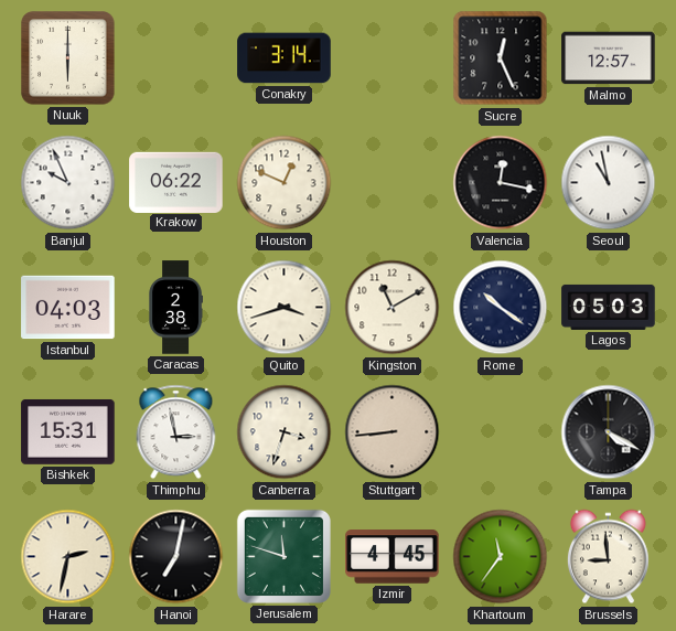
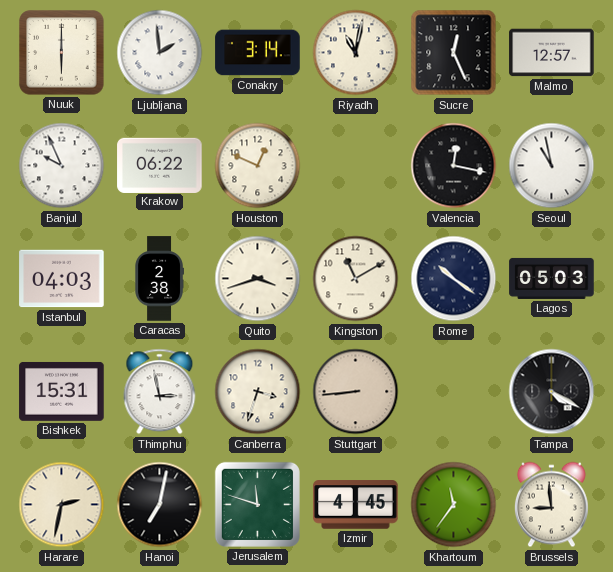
Ljubljana: none -> 1:59 (160, 53)
Riyadh: none -> 11:02 (356, 53)
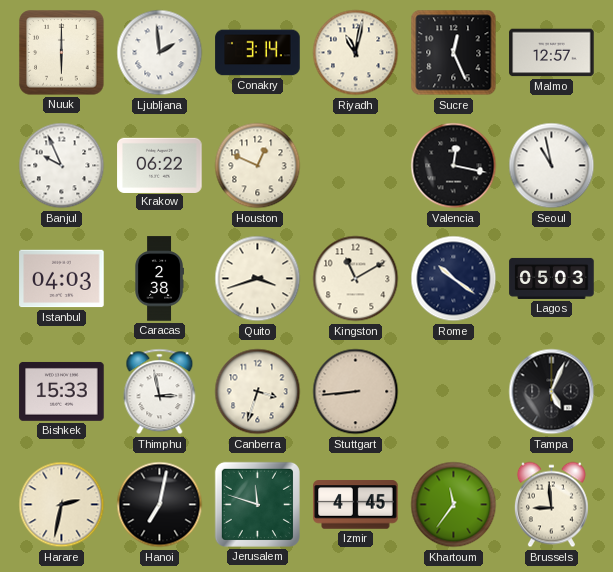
Bishkek: 15:31 -> 15:33 (62, 392)
Tampa: 4:20 -> 5:04 (552, 392)
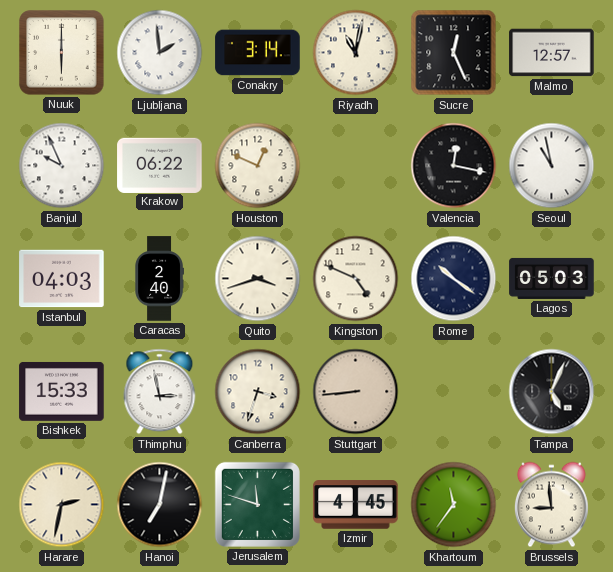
Caracas: 2:38 -> 2:40 (159, 279)
Kingston: 11:10 -> 4:49 (356, 279)
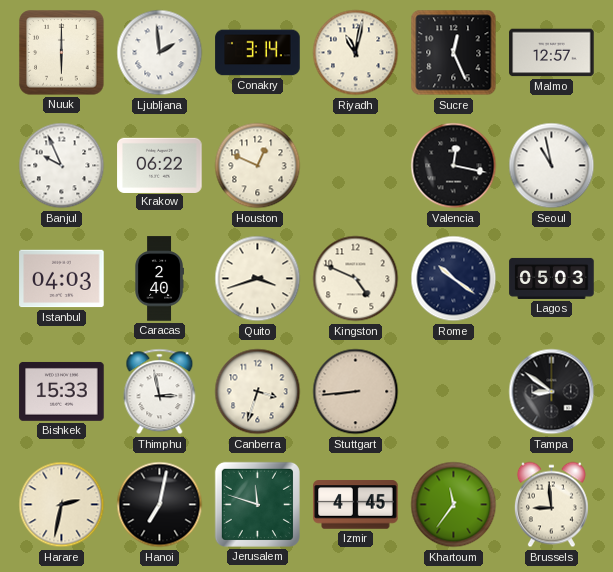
Tampa: 5:04 -> 8:51 (552, 392)
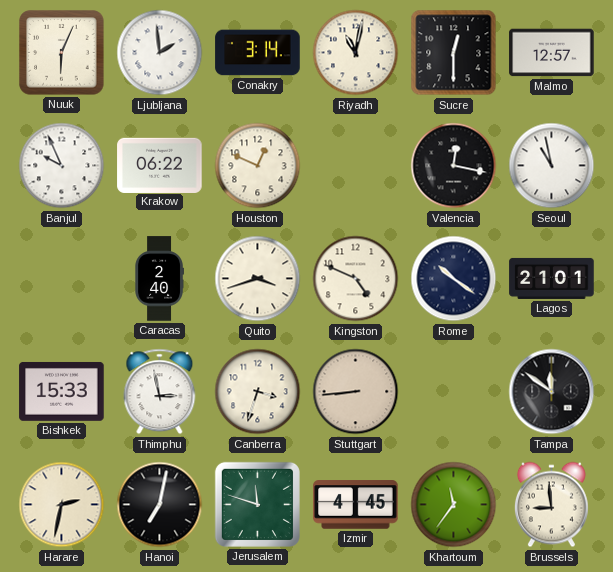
Nuuk: 6:00 -> 6:04 (62, 53)
Sucre: 12:26 -> 12:30 (454, 53)
Istanbul: 04:03 -> none (62, 279)
Lagos: 05:03 -> 21:01 (552, 278)
Tampa: 8:51 -> 11:51 (552, 392)
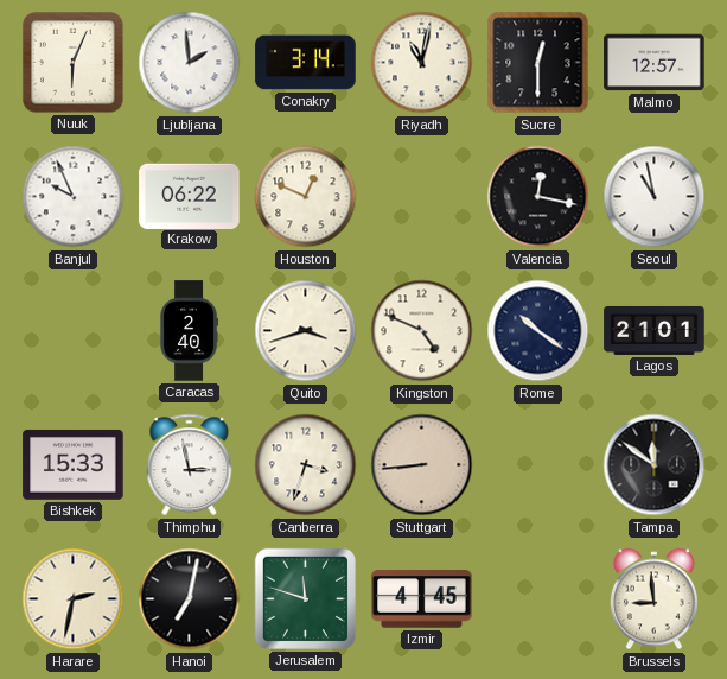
Khartoum: 11:36 -> none (454, 505)
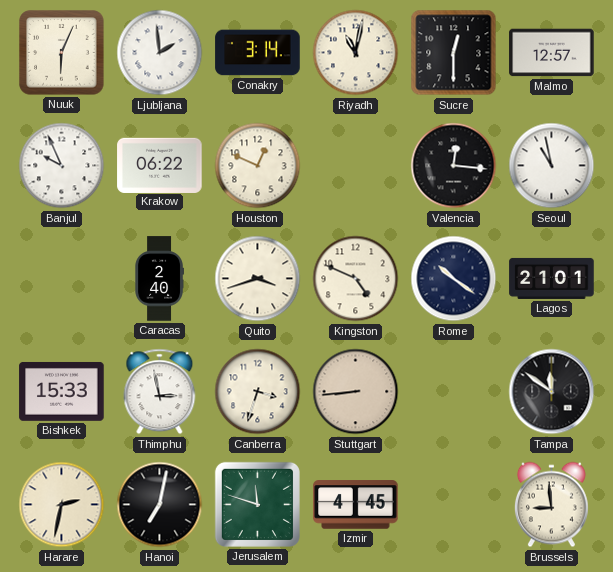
Valencia: 12:17 -> 12:16 (454, 166)
